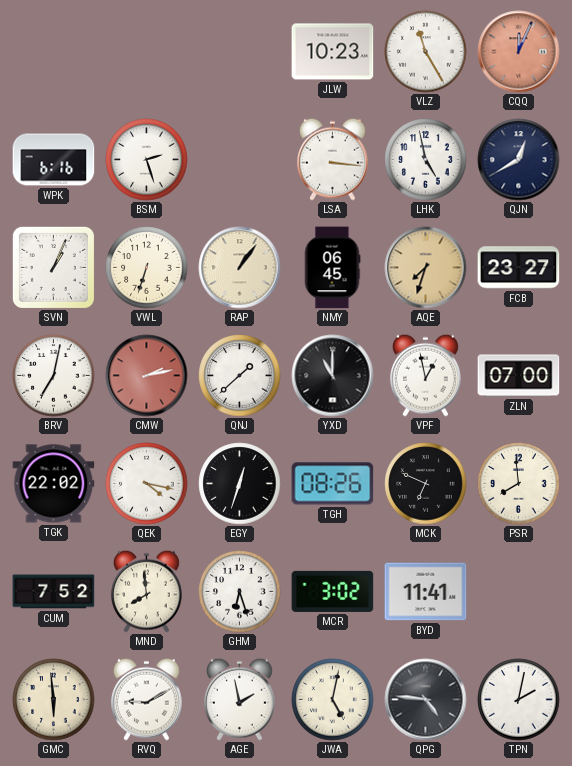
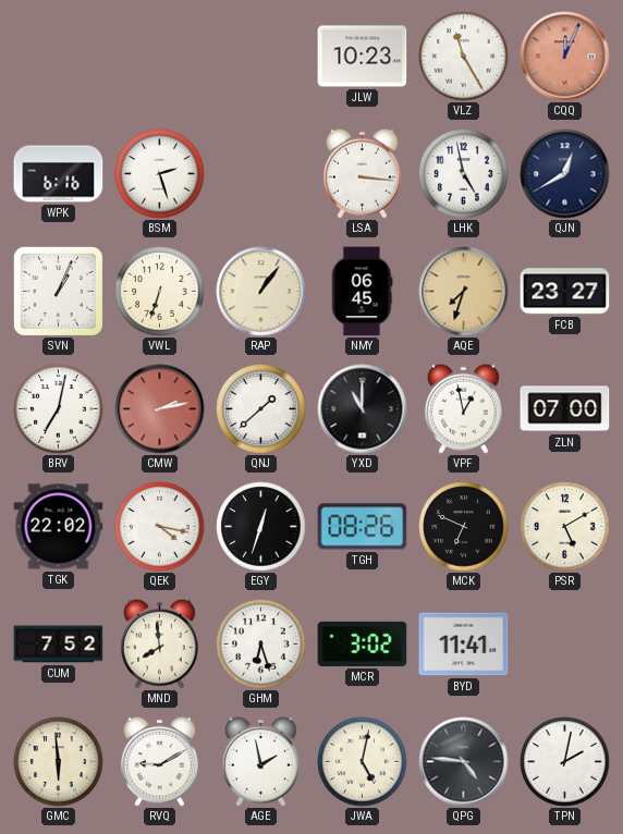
PSR: 7:59 -> 5:10 (565, 527)
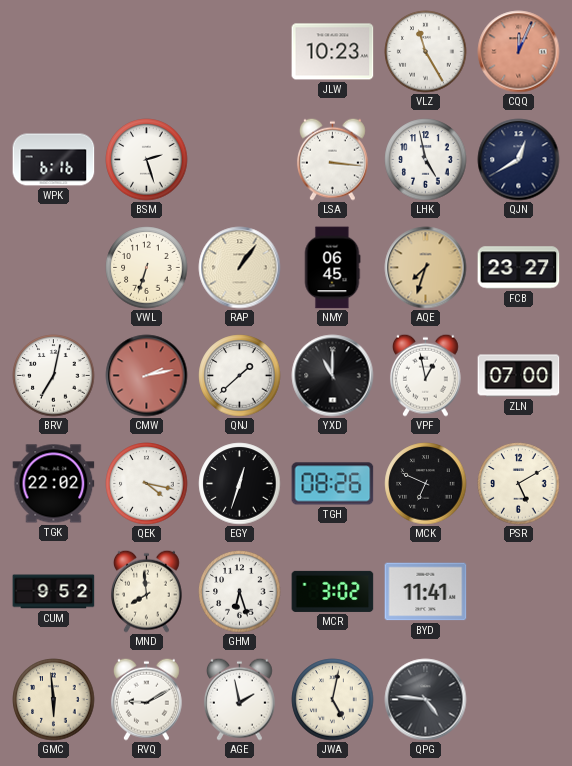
SVN: 1:04 -> none (58, 291)
CUM: 7:52 -> 9:52 (54, 592)
TPN: 2:02 -> none (565, 762)
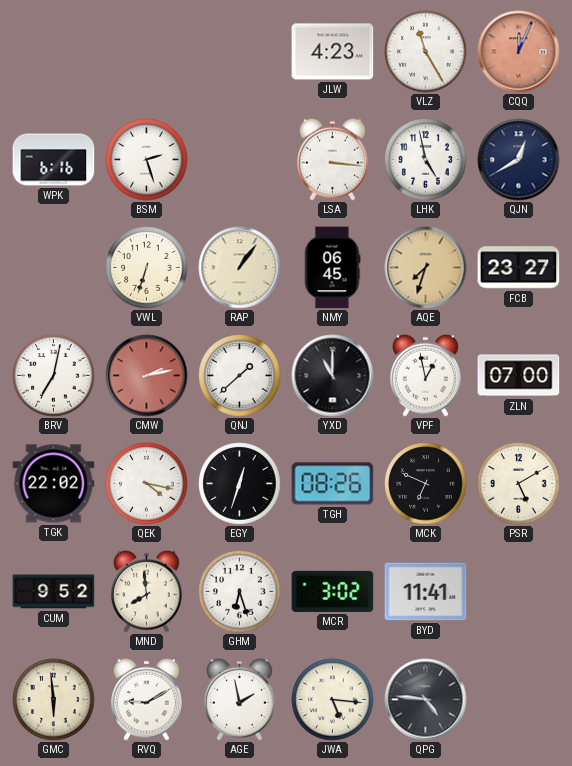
JLW: 10:23 -> 4:23 (333, 52)
JWA: 5:02 -> 5:16 (333, 700)
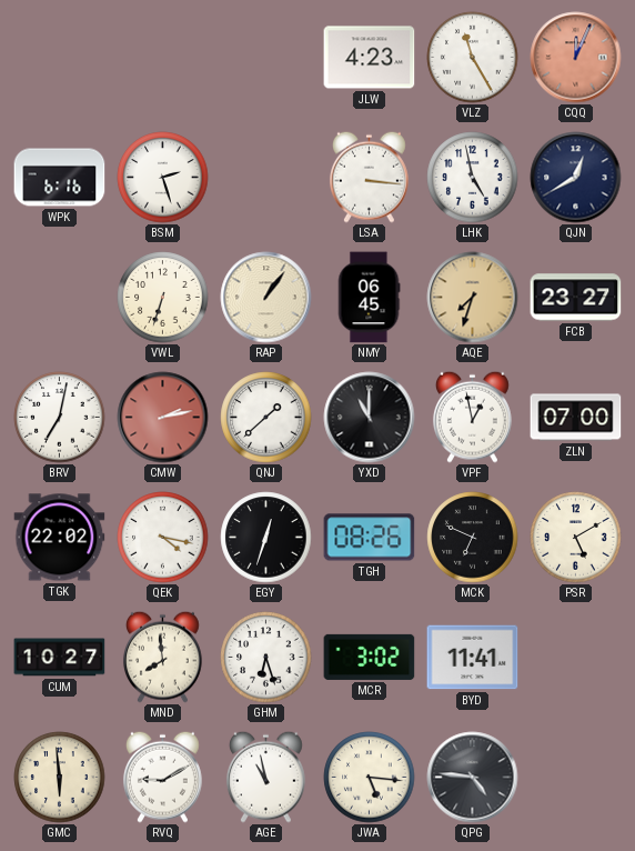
CUM: 9:52 -> 10:27 (60, 658)
AGE: 1:58 -> 10:58 (265, 777)
